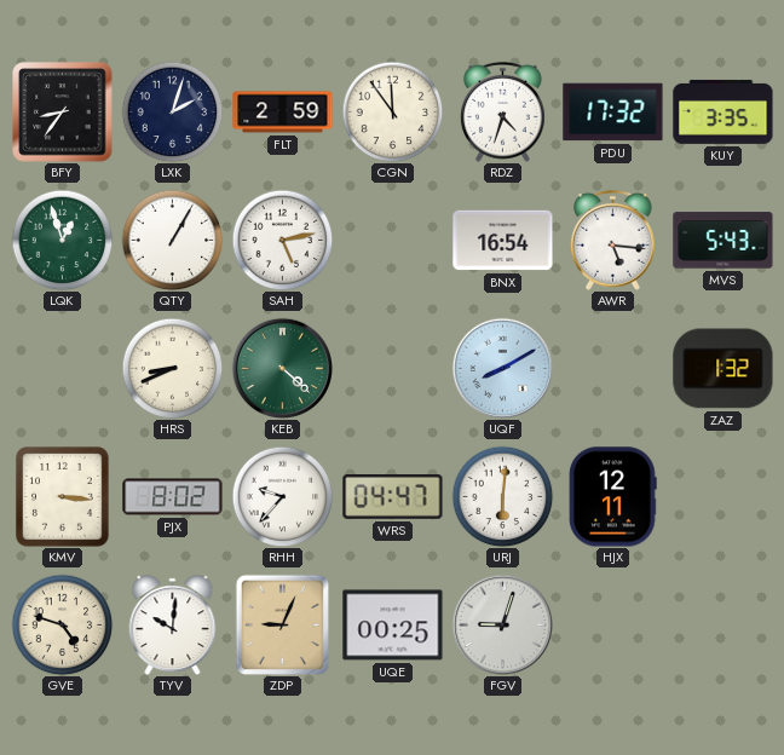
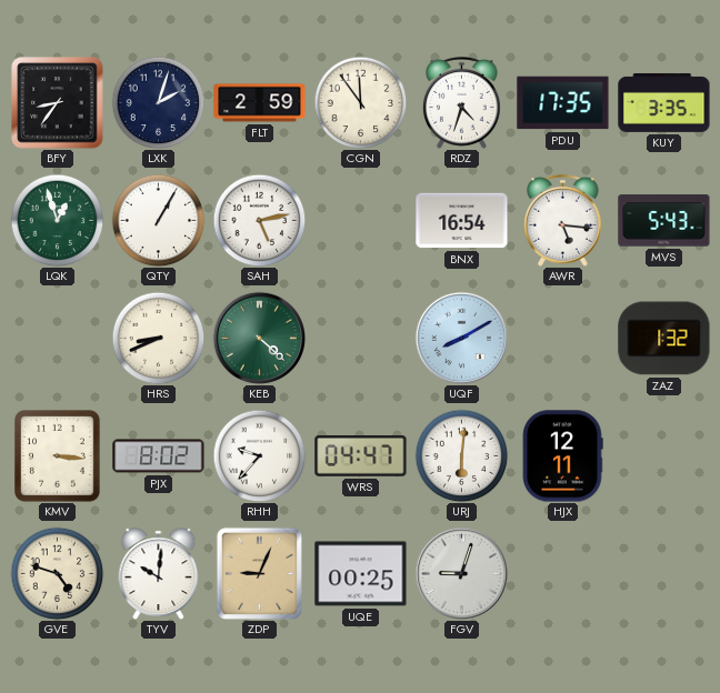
PDU: 17:32 -> 17:35 (563, 103)
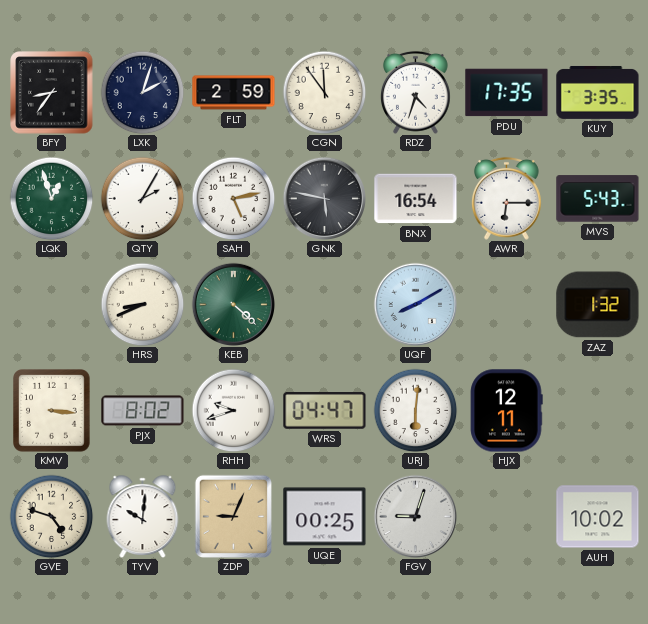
QTY: 1:05 -> 2:05 (142, 198)
GNK: none -> 5:47 (324, 198)
AWR: 5:16 -> 6:15 (506, 198)
RHH: 9:37 -> 9:42 (233, 410)
AUH: none -> 10:02 (598, 517)
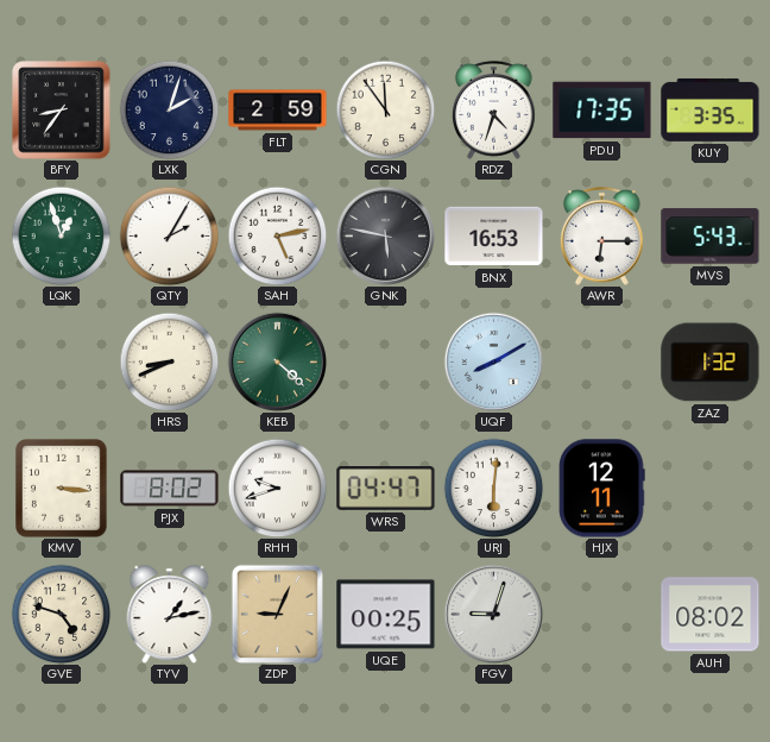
BNX: 16:54 -> 16:53 (494, 237)
TYV: 10:01 -> 1:13 (170, 614)
AUH: 10:02 -> 08:02 (711, 615)
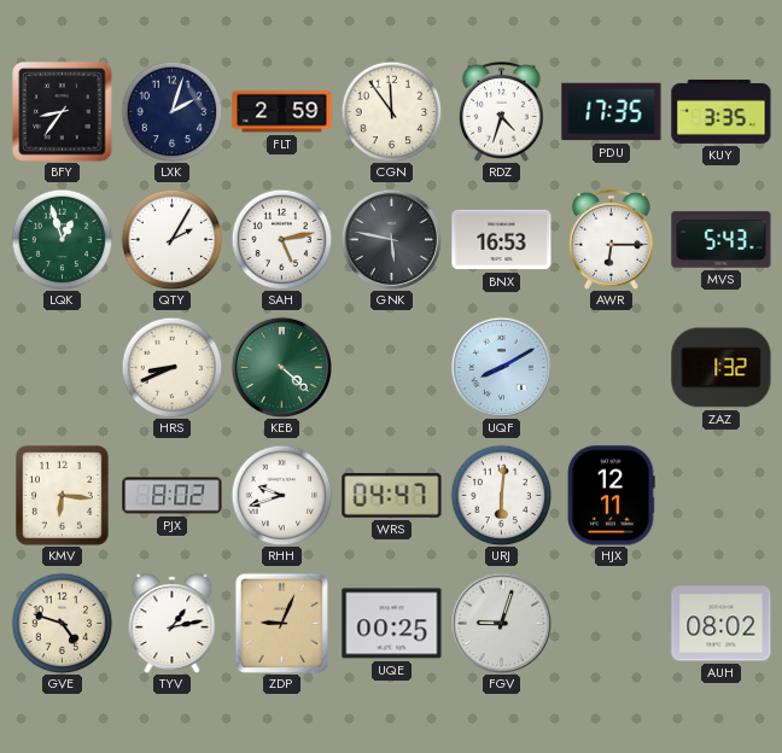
KMV: 3:16 -> 6:16 (63, 496)
